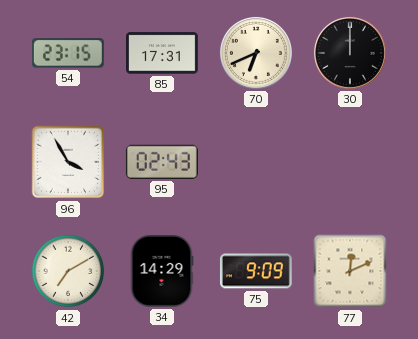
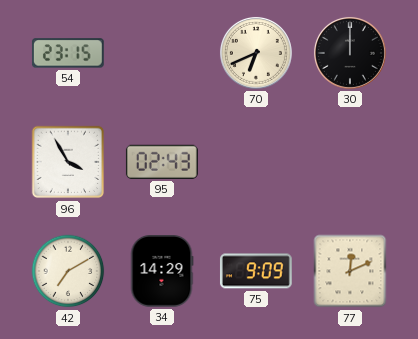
85: 17:31 -> none (163, 53)
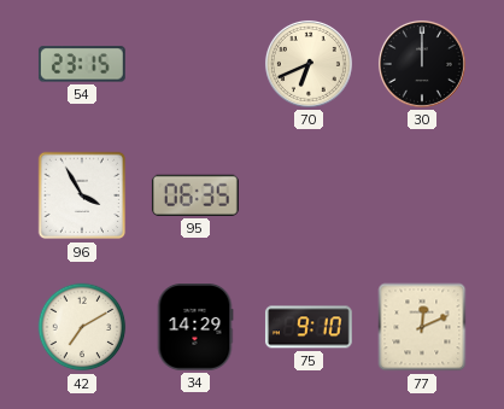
95: 02:43 -> 06:35 (195, 195)
75: 9:09 -> 9:10 (309, 327)
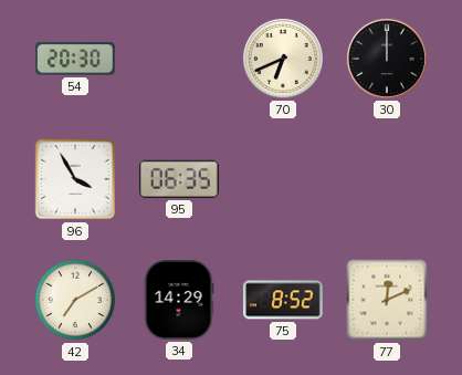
54: 23:15 -> 20:30 (75, 59)
75: 9:10 -> 8:52 (283, 300)
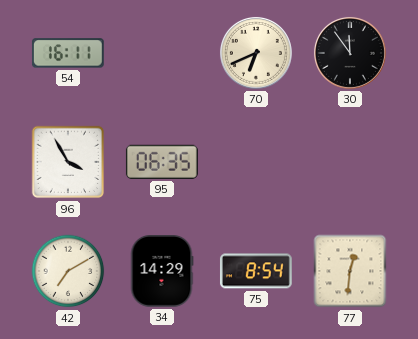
54: 20:30 -> 16:11 (68, 53)
30: 12:00 -> 11:54 (350, 53)
75: 8:52 -> 8:54 (256, 271)
77: 12:11 -> 12:31 (350, 271)
